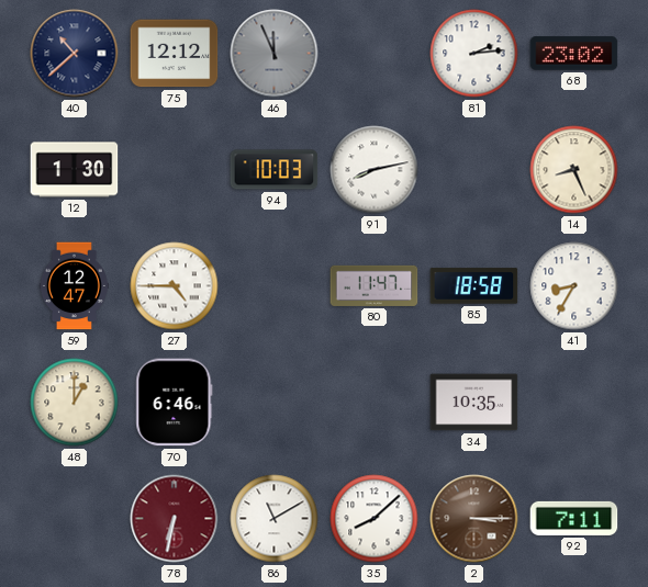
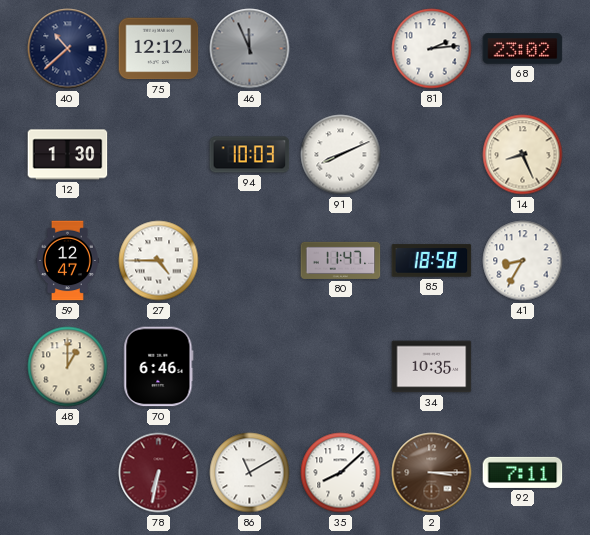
91: 8:13 -> 8:11 (341, 155)
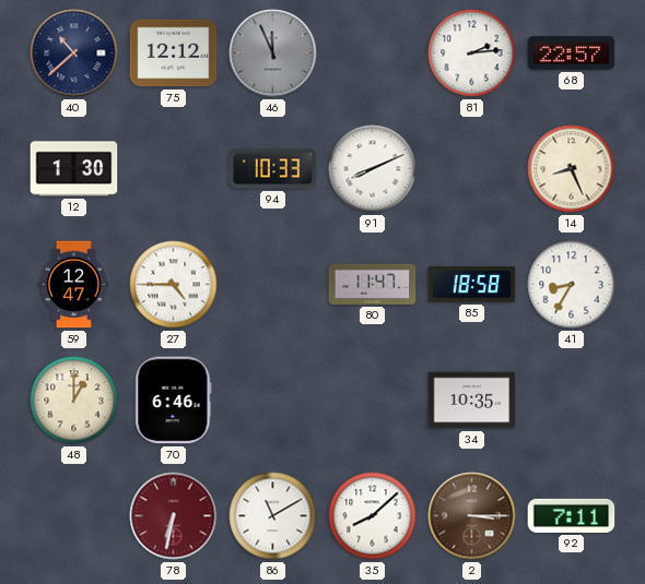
68: 23:02 -> 22:57 (572, 53)
94: 10:03 -> 10:33 (273, 169)
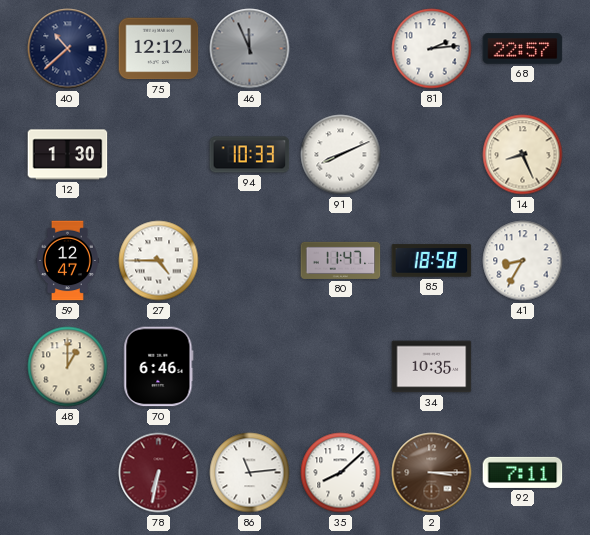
86: 11:10 -> 11:14 (250, 473)
